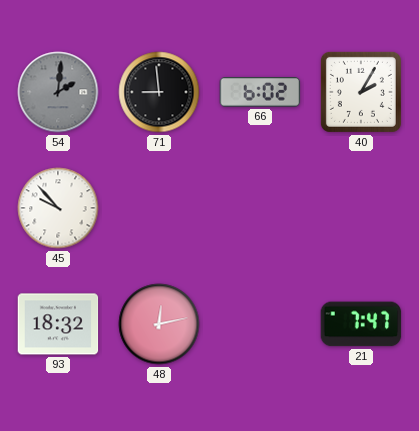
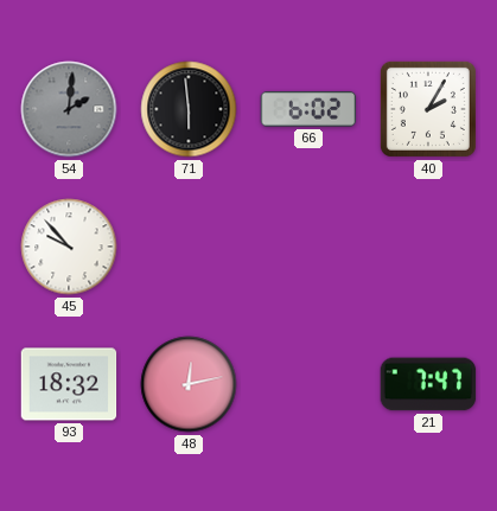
71: 8:59 -> 5:59 (189, 109)
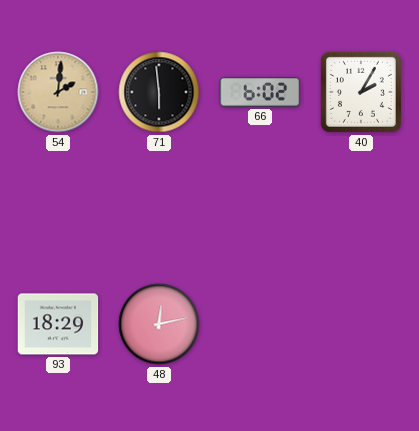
54 dial: grey -> champagne (58, 92)
45: 9:53 -> none (69, 247)
93: 18:32 -> 18:29 (58, 324)
21: 7:47 -> none (428, 384)
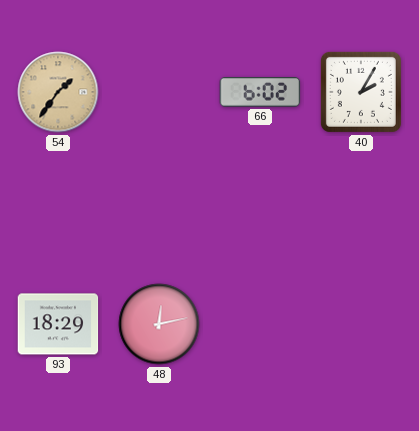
54: 2:01 -> 1:36 (58, 92)
71: 5:59 -> none (159, 92)
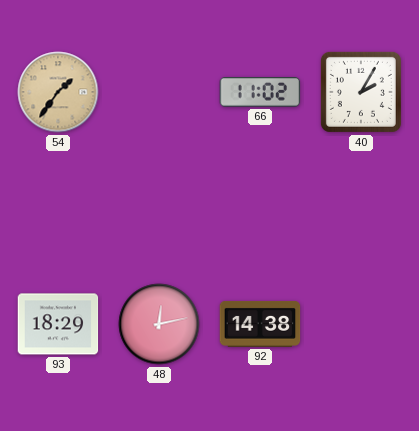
66: 6:02 -> 11:02 (260, 92)
92: none -> 14:38 (260, 324)
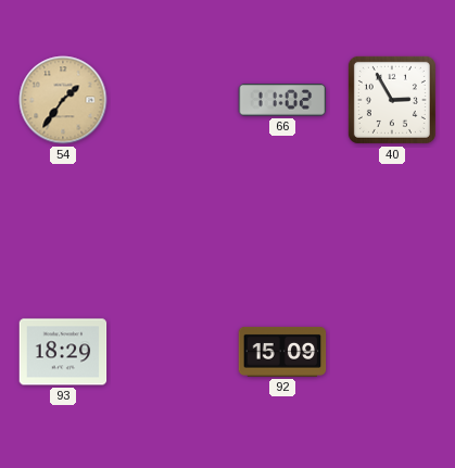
40: 2:05 -> 2:55 (392, 100)
48: 12:13 -> none (159, 324)
92: 14:38 -> 15:09 (282, 352)
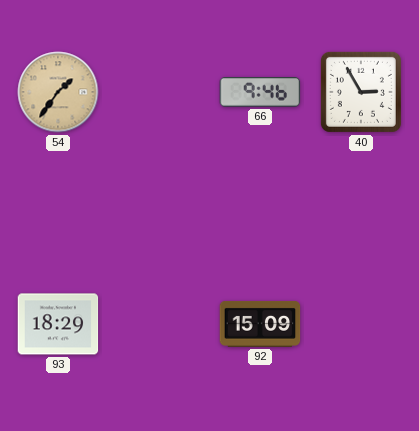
66: 11:02 -> 9:46 (260, 92)
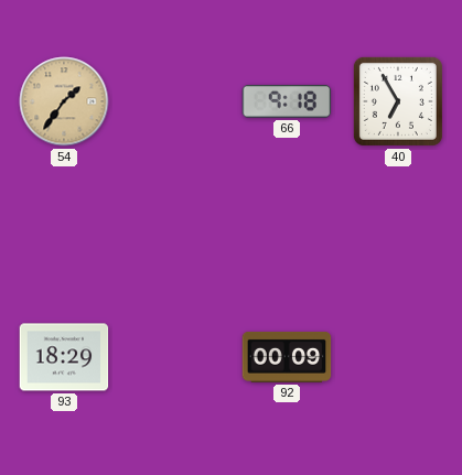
66: 9:46 -> 9:18 (287, 101)
40: 2:55 -> 6:55 (398, 101)
92: 15:09 -> 00:09 (287, 357)
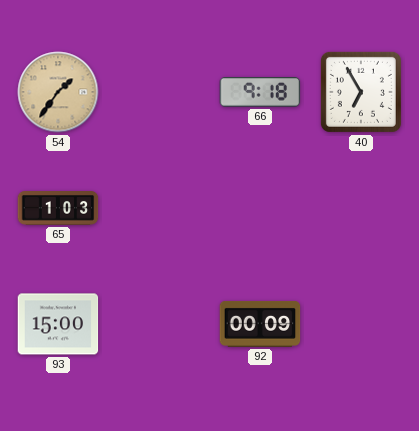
65: none -> 1:03 (58, 209)
93: 18:29 -> 15:00 (58, 324)
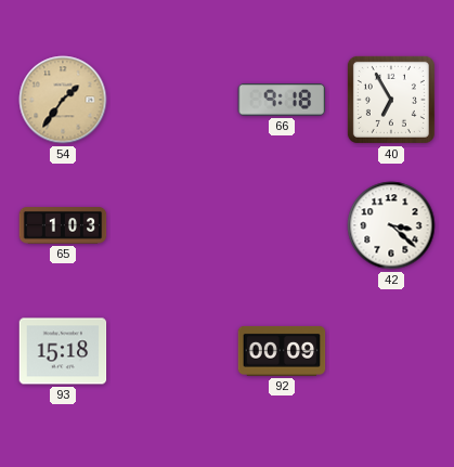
42: none -> 3:22 (391, 225)
93: 15:00 -> 15:18 (63, 351)
